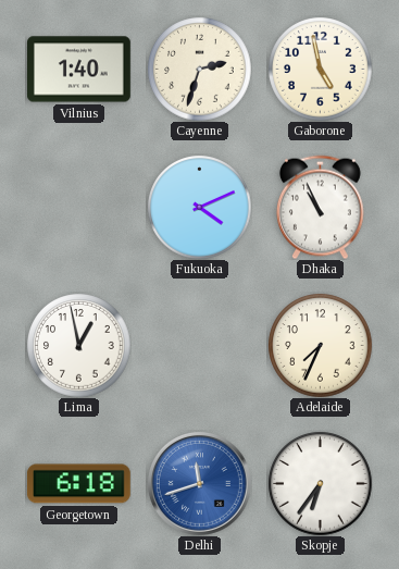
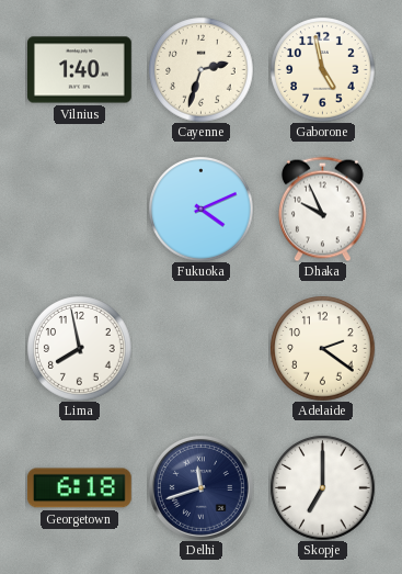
Dhaka: 10:56 -> 9:56 (322, 209)
Lima: 12:58 -> 7:58 (79, 348)
Adelaide: 7:34 -> 2:21 (322, 348)
Delhi dial: blue -> navy (200, 487)
Skopje: 6:36 -> 7:00 (322, 487)
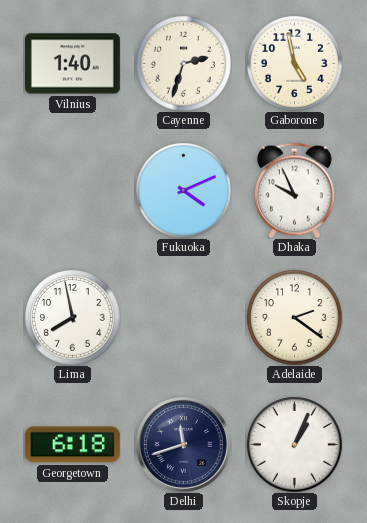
Skopje: 7:00 -> 1:04 (294, 444)
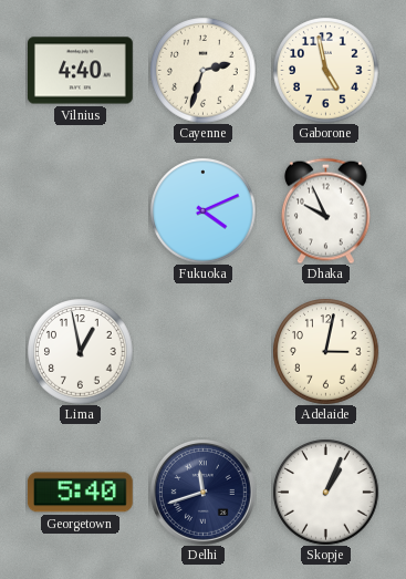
Vilnius: 1:40 -> 4:40 (81, 71)
Lima: 7:58 -> 12:58 (80, 351)
Adelaide: 2:21 -> 3:02 (325, 351)
Georgetown: 6:18 -> 5:40 (80, 493)
